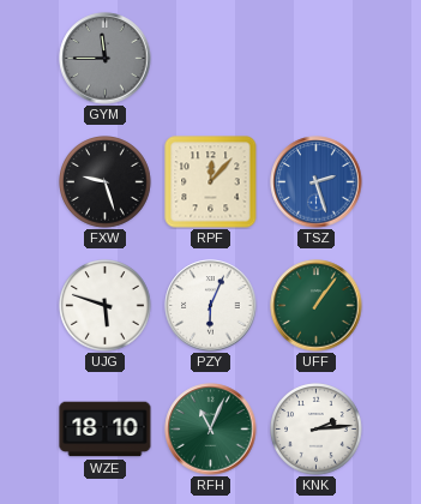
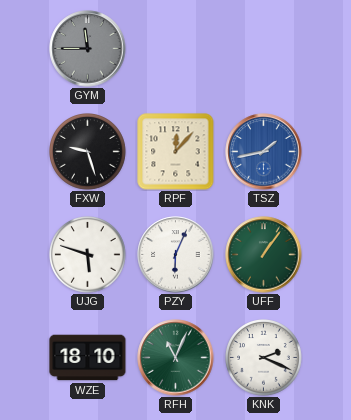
TSZ: 2:27 -> 1:43 (264, 152)
KNK: 2:14 -> 2:19 (264, 358)
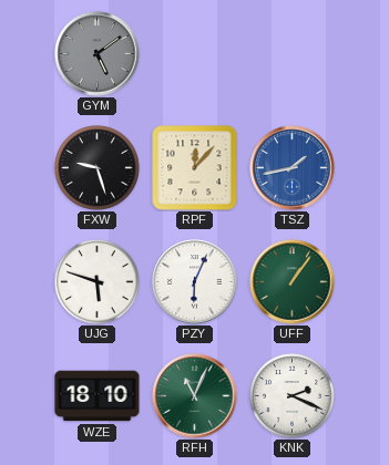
GYM: 11:45 -> 5:09 (98, 54)
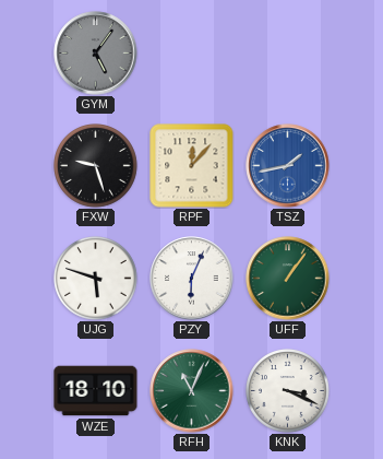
GYM: 5:09 -> 5:06 (96, 54)
KNK: 2:19 -> 3:19 (288, 391)
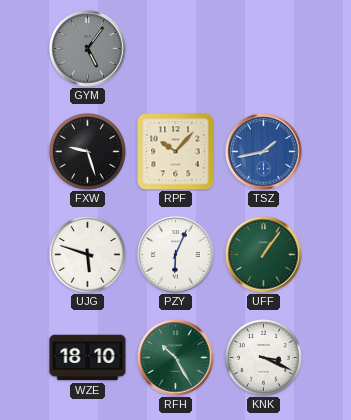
RPF: 12:07 -> 10:07 (176, 152)
RFH: 11:04 -> 10:25 (176, 358)
